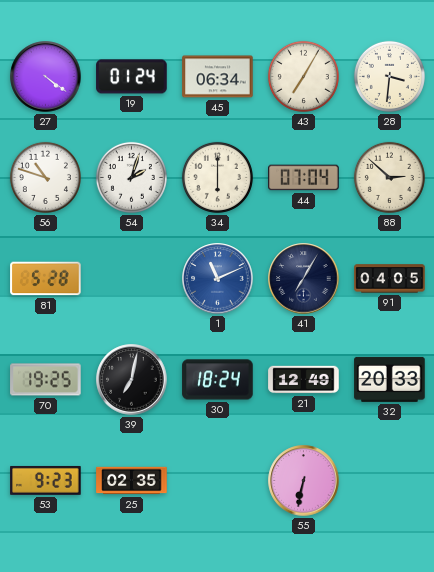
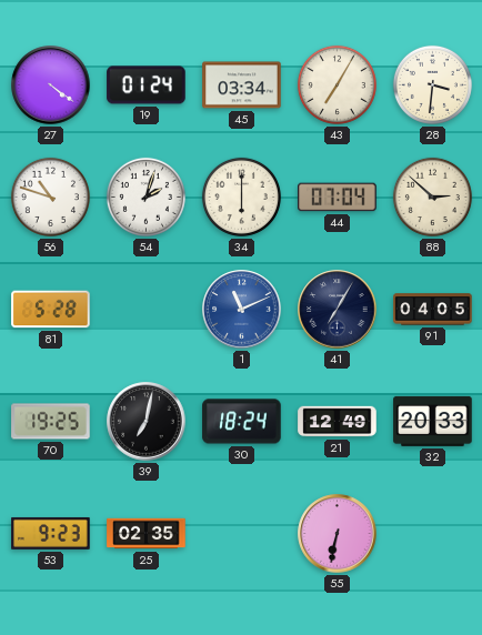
45: 06:34 -> 03:34 (242, 85)
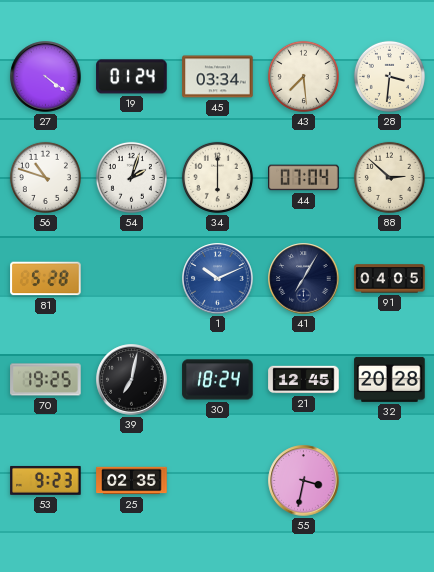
43: 7:05 -> 7:29 (303, 76)
1: 11:11 -> 10:11 (218, 279)
21: 12:49 -> 12:45 (304, 380)
32: 20:33 -> 20:28 (390, 379)
55: 6:32 -> 3:32 (304, 481)
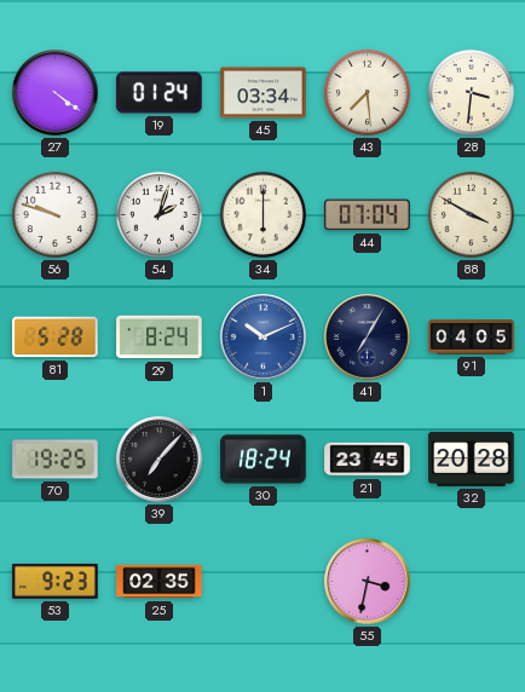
56: 10:48 -> 9:48 (54, 214)
88: 2:52 -> 3:50 (471, 214)
29: none -> 8:24 (160, 338)
39: 7:02 -> 7:07 (160, 460)
21: 12:45 -> 23:45 (368, 460)
